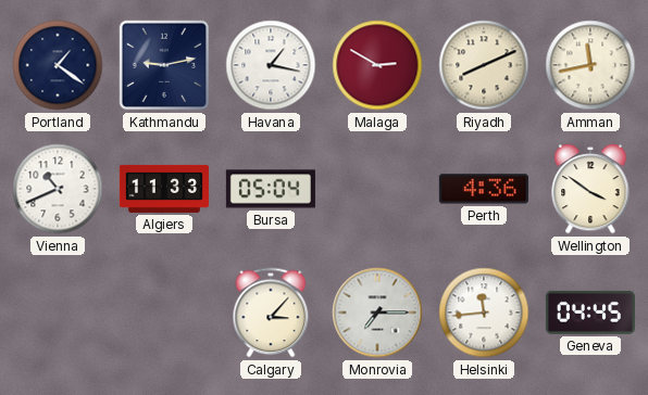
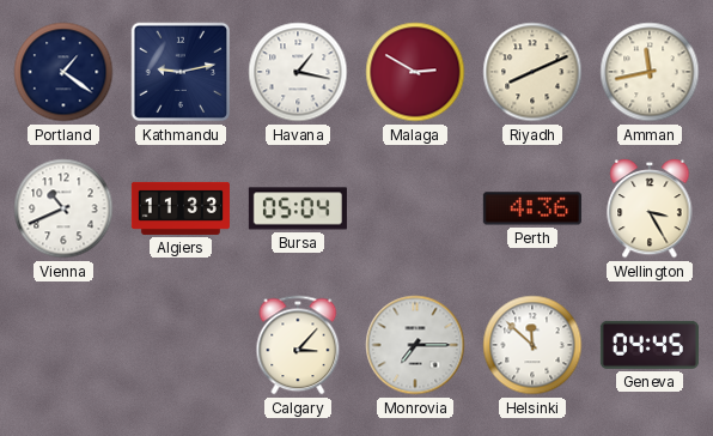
Wellington: 3:51 -> 3:25 (650, 208)
Helsinki: 11:44 -> 11:52 (532, 345)
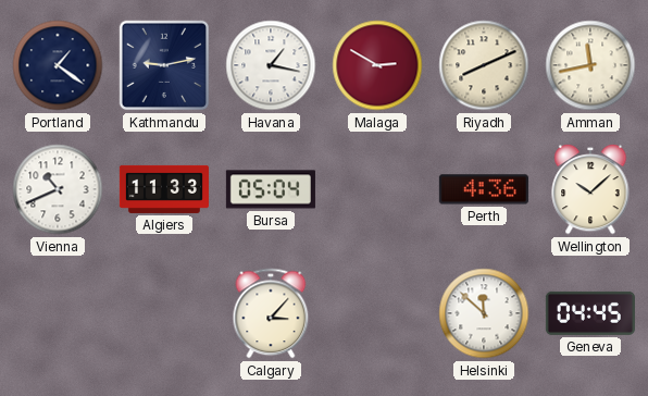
Wellington: 3:25 -> 10:08 (590, 189)
Monrovia: 7:15 -> none (415, 345)
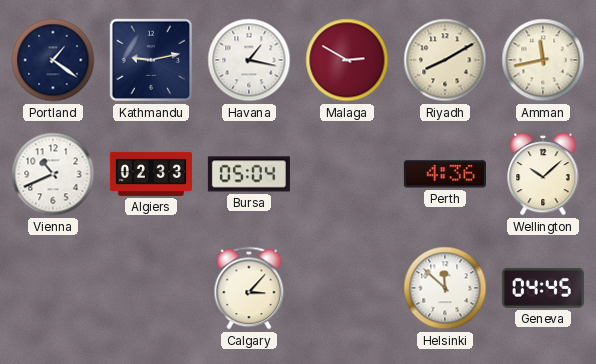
Riyadh: 8:11 -> 8:10 (445, 60)
Algiers: 11:33 -> 02:33 (151, 174)
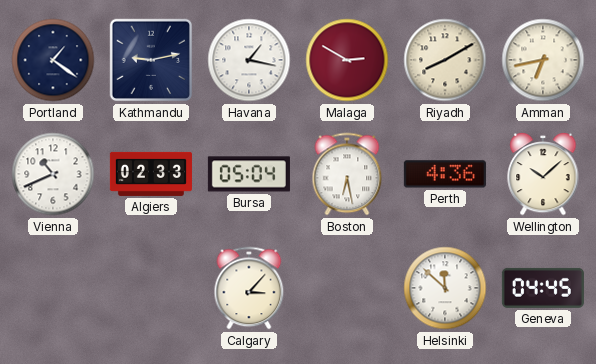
Amman: 11:43 -> 6:43 (543, 60)
Boston: none -> 6:28 (347, 174)
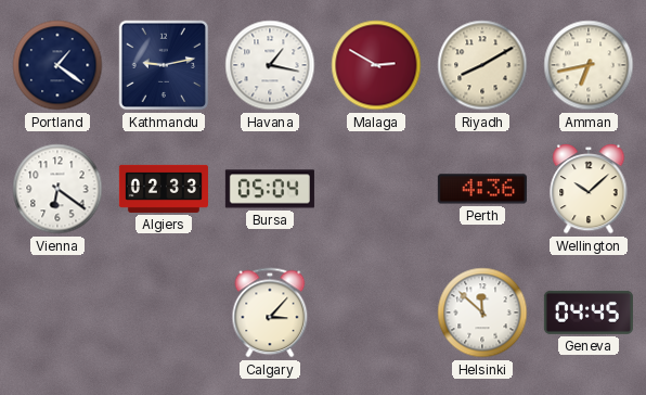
Vienna: 10:41 -> 6:21 (57, 189)
Boston: 6:28 -> none (347, 174)
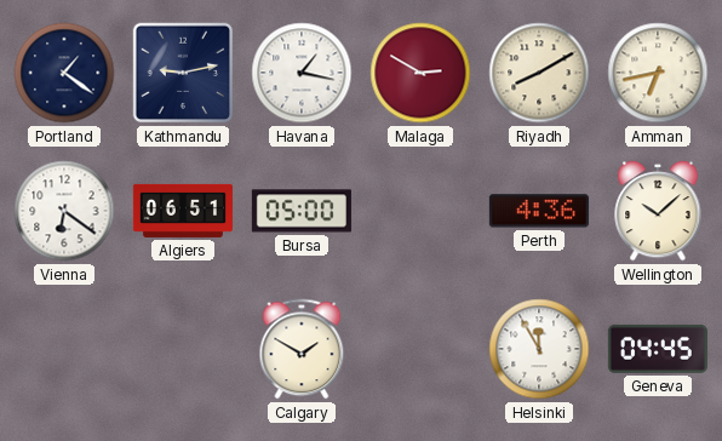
Algiers: 02:33 -> 06:51 (183, 211)
Bursa: 05:04 -> 05:00 (302, 211)
Calgary: 3:07 -> 1:50 (302, 349)
Helsinki: 11:52 -> 11:55 (539, 349)
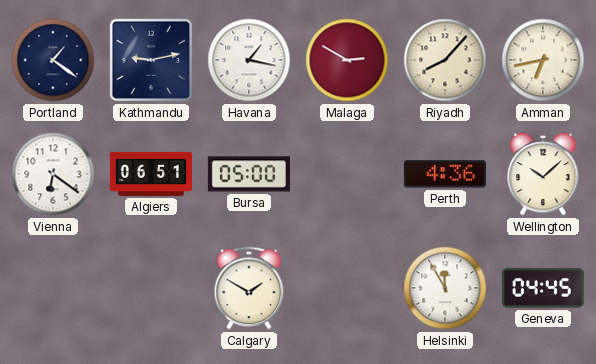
Riyadh: 8:10 -> 8:07 (445, 60)
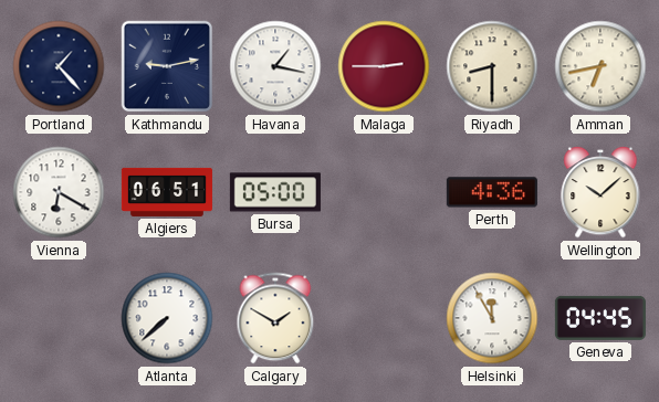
Portland: 1:21 -> 1:23 (59, 66)
Malaga: 2:50 -> 2:45 (384, 66)
Riyadh: 8:07 -> 8:30 (492, 66)
Vienna: 6:21 -> 6:20 (59, 192)
Atlanta: none -> 7:38 (167, 318)
